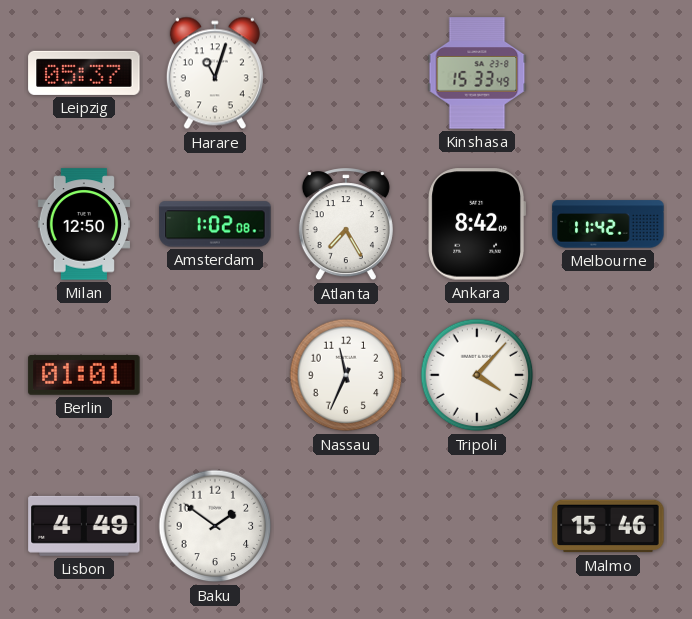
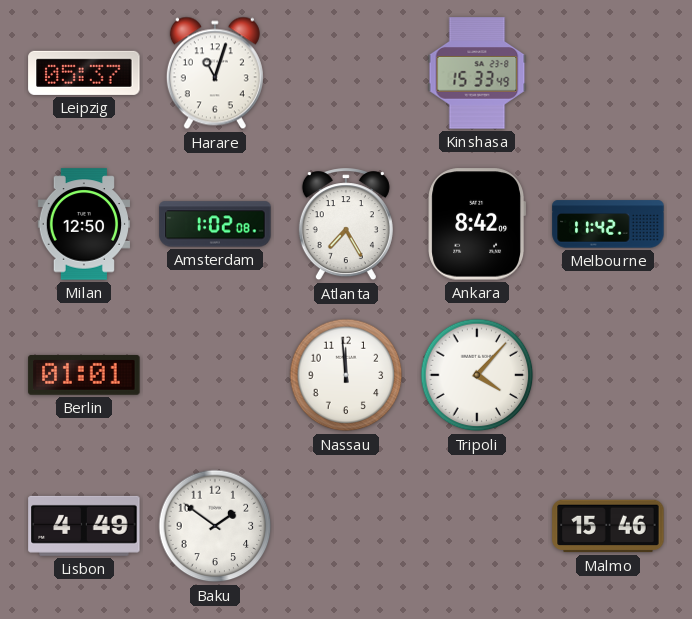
Nassau: 11:34 -> 11:59 (346, 375)
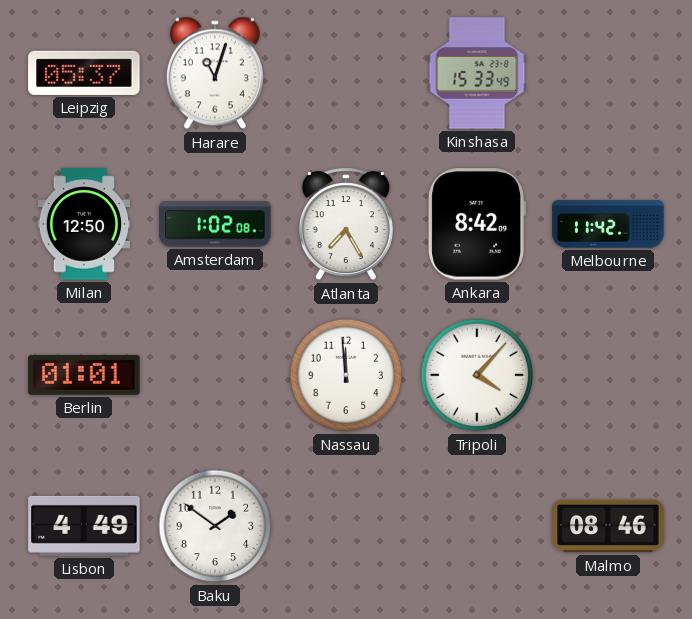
Malmo: 15:46 -> 08:46 (608, 526)
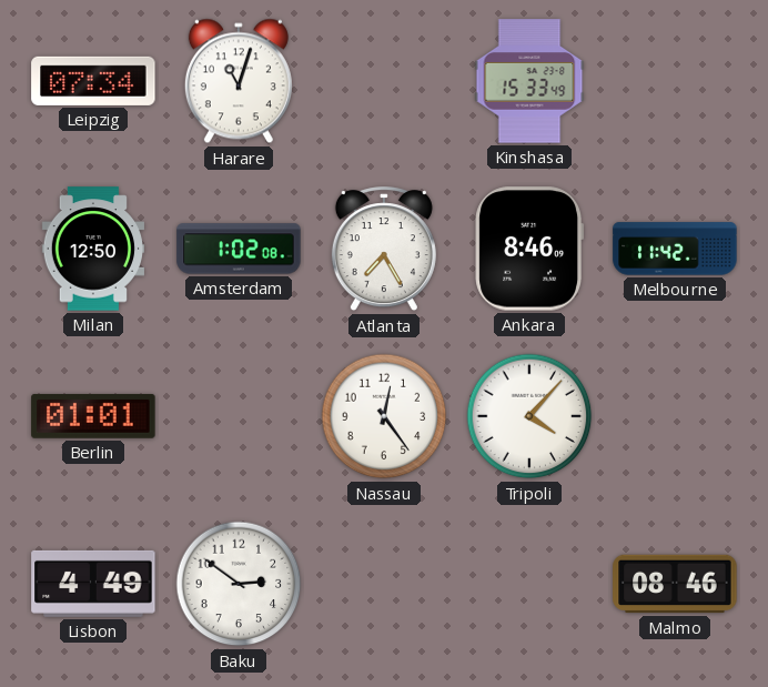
Leipzig: 05:37 -> 07:34 (93, 81)
Ankara: 8:42 -> 8:46 (528, 249)
Nassau: 11:59 -> 12:24 (384, 416)
Baku: 1:51 -> 2:51 (239, 584)
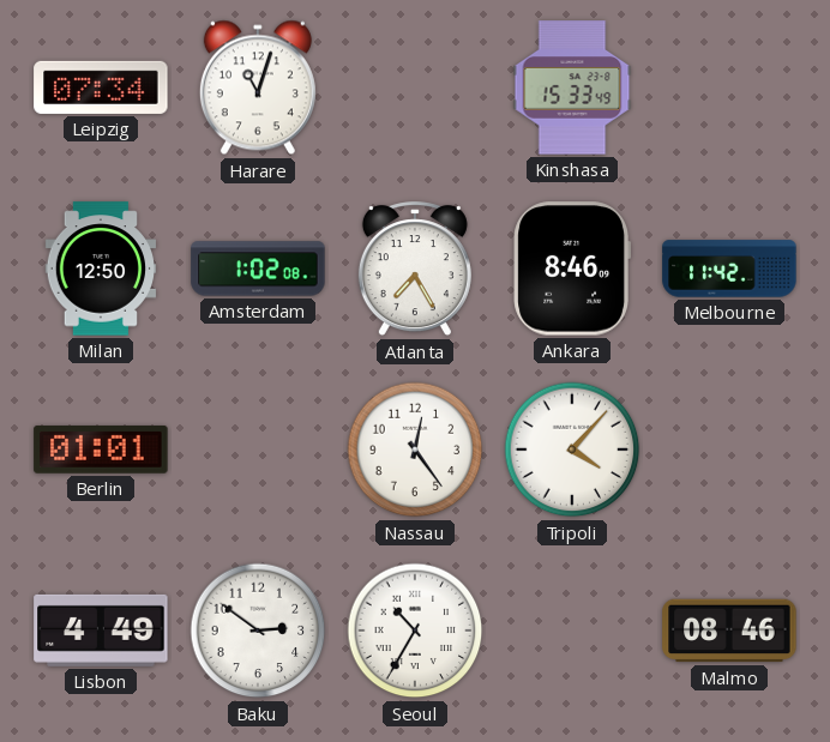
Seoul: none -> 10:35 (415, 631)
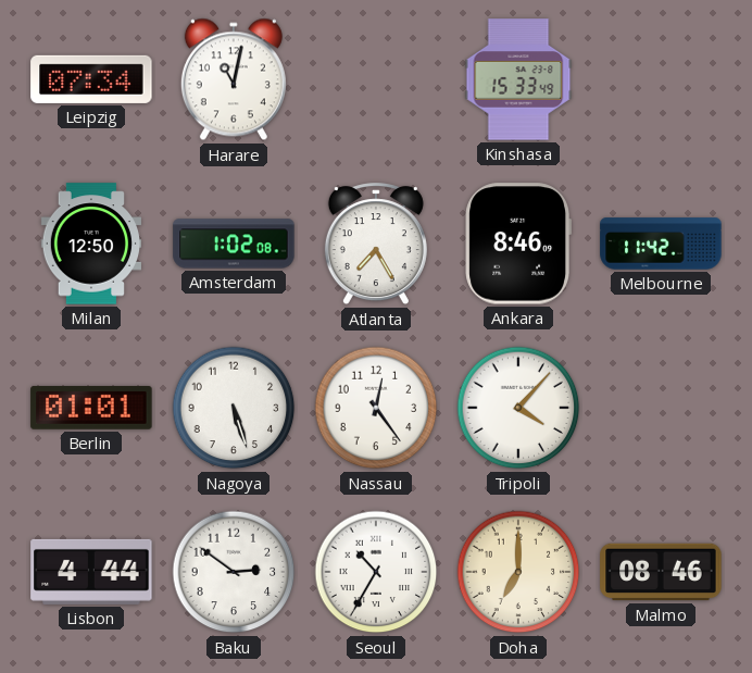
Harare: 11:03 -> 11:02 (234, 79)
Nagoya: none -> 5:27 (234, 408)
Lisbon: 4:49 -> 4:44 (91, 572)
Doha: none -> 7:00 (518, 572)
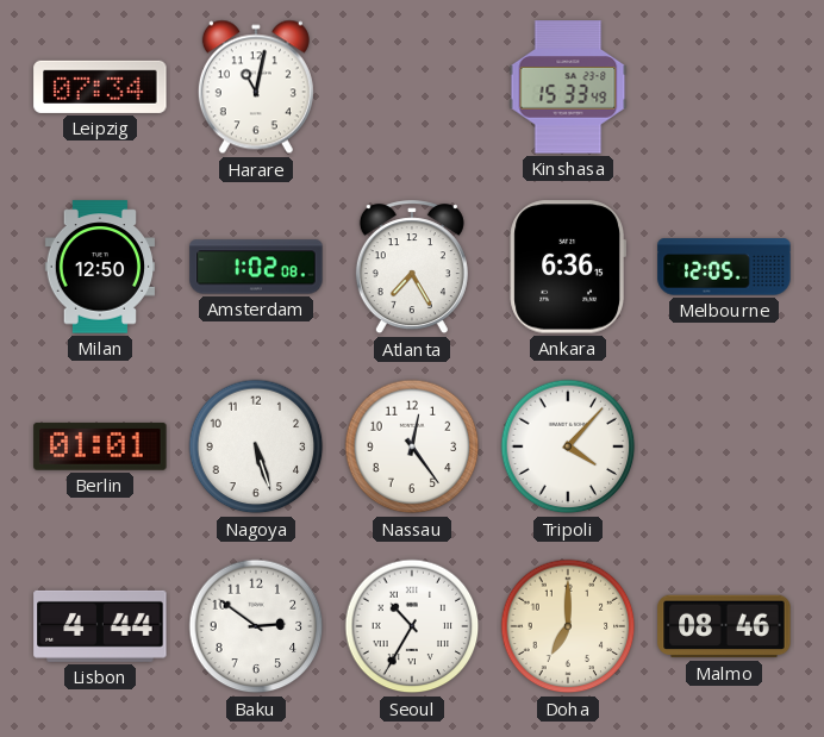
Ankara: 8:46 -> 6:36 (567, 267)
Melbourne: 11:42 -> 12:05 (724, 267)
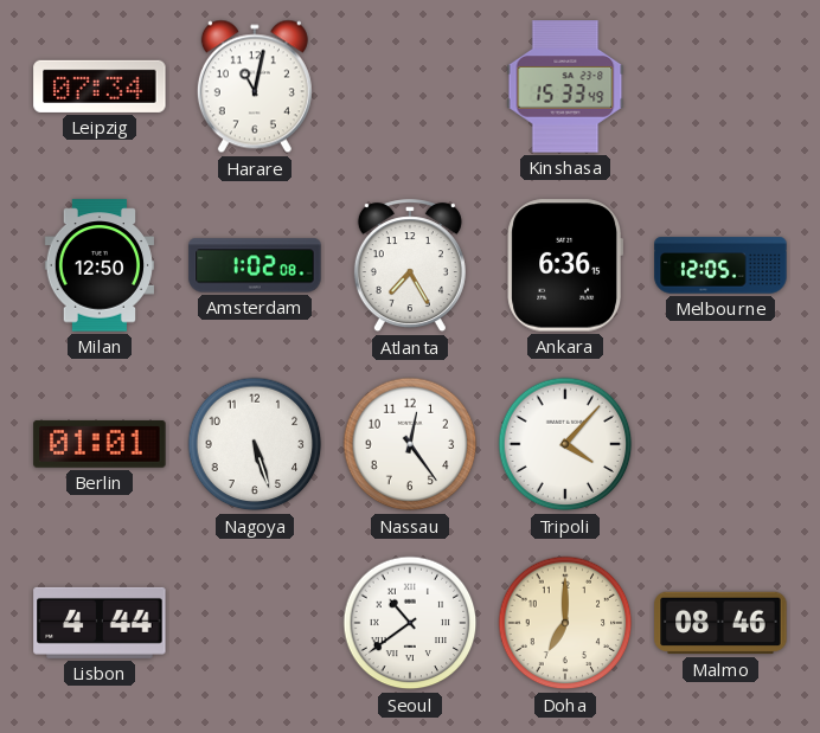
Baku: 2:51 -> none (256, 626)
Seoul: 10:35 -> 10:39 (410, 623)
